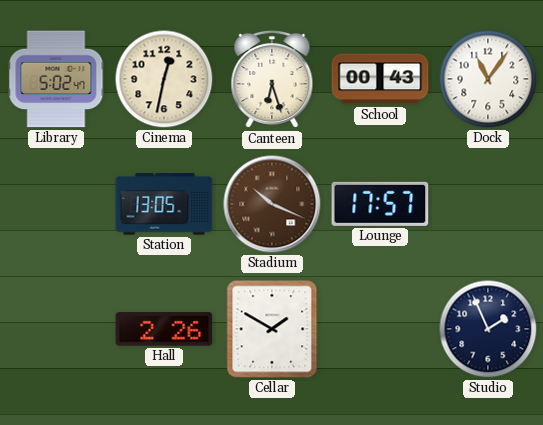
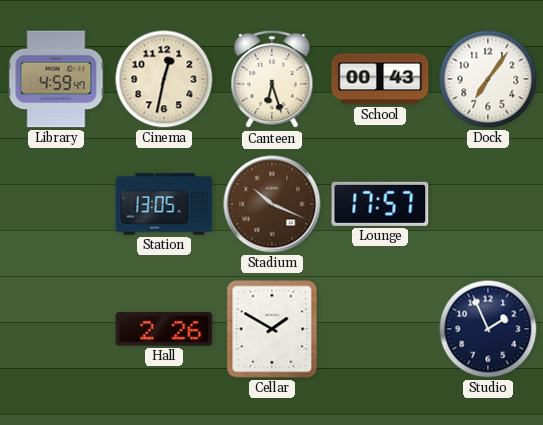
Library: 5:02 -> 4:59 (56, 79)
Dock: 11:06 -> 7:06 (488, 79)
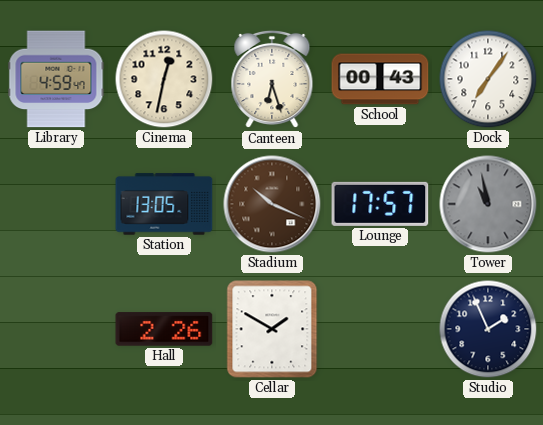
Tower: none -> 10:58 (488, 204)
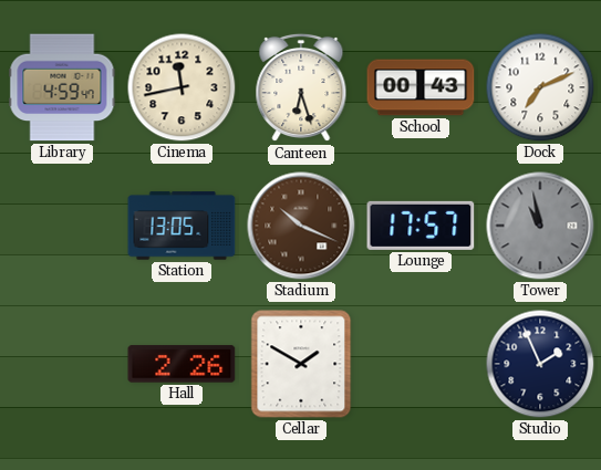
Cinema: 12:32 -> 11:43 (182, 87)
Dock: 7:06 -> 7:11 (540, 87)
